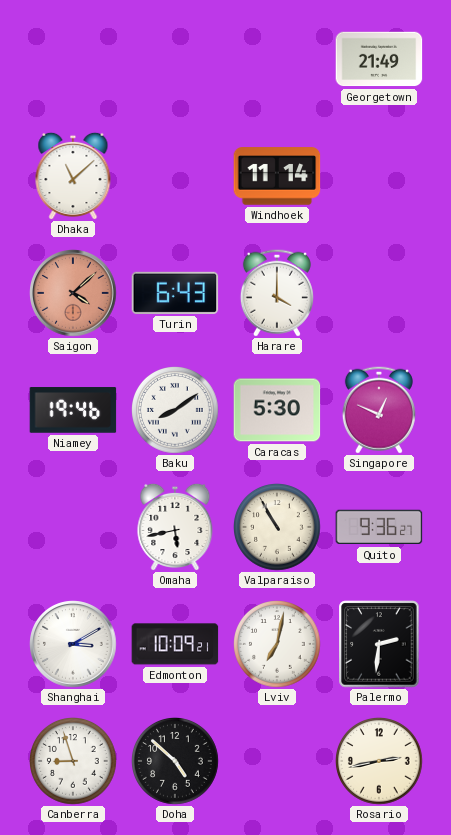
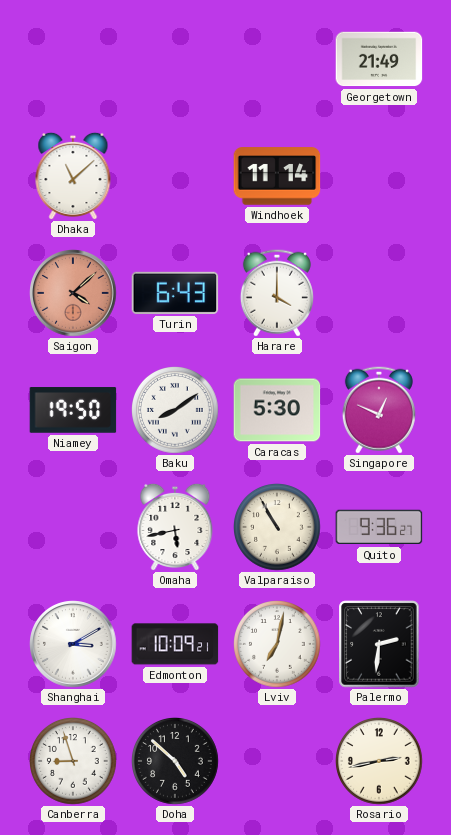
Niamey: 19:46 -> 19:50 (73, 410)
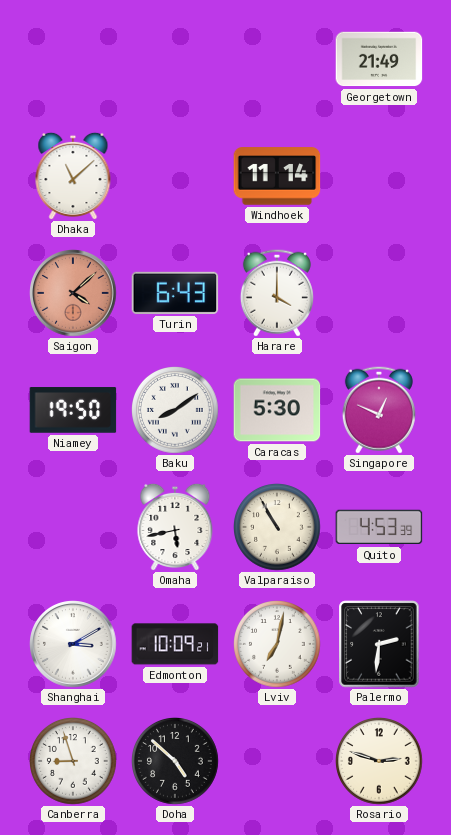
Quito: 9:36 -> 4:53 (379, 527)
Rosario: 2:43 -> 2:48 (380, 762)
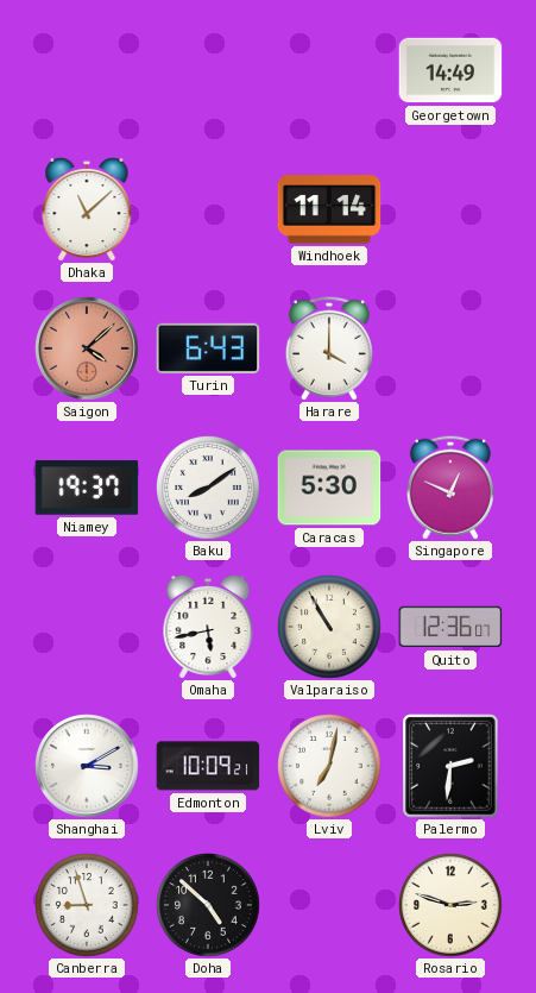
Georgetown: 21:49 -> 14:49 (450, 70)
Niamey: 19:50 -> 19:37 (87, 488)
Quito: 4:53 -> 12:36 (450, 627)
